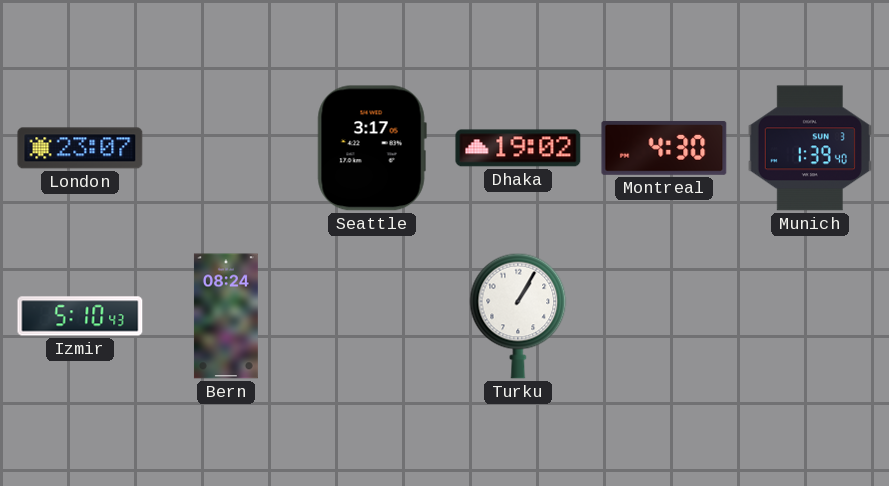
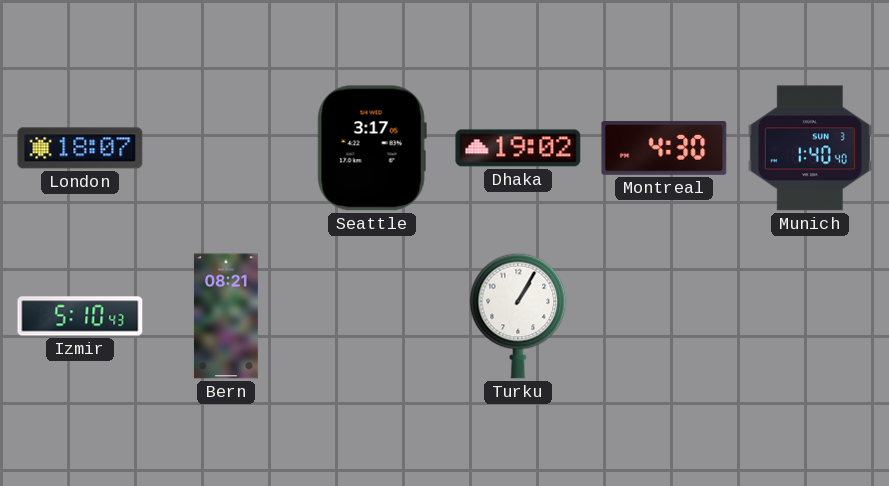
London: 23:07 -> 18:07 (80, 148)
Munich: 1:39 -> 1:40 (810, 148)
Bern: 08:24 -> 08:21 (226, 316)
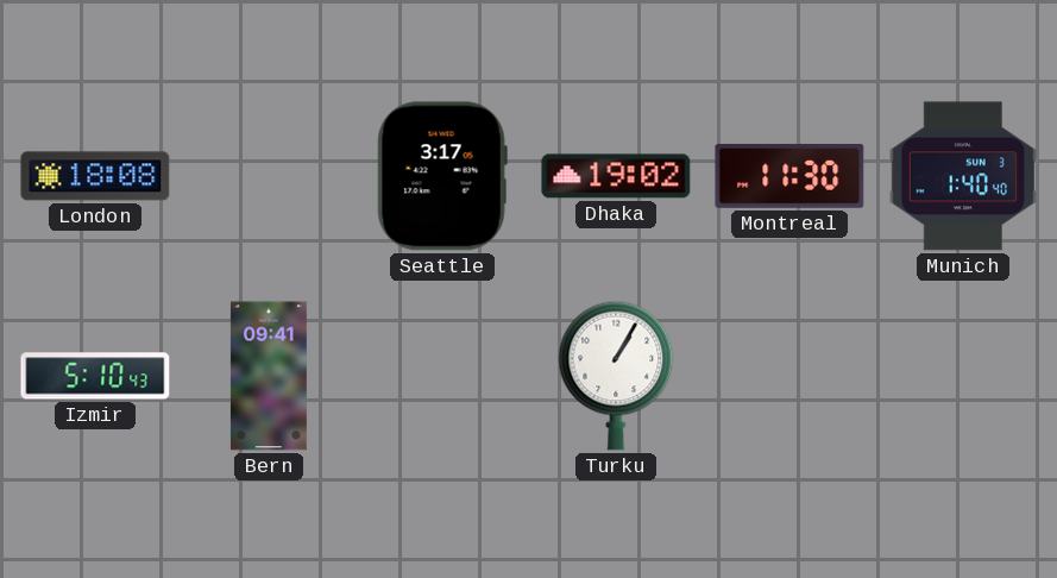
London: 18:07 -> 18:08 (95, 176)
Montreal: 4:30 -> 11:30 (789, 176)
Bern: 08:21 -> 09:41 (269, 376)
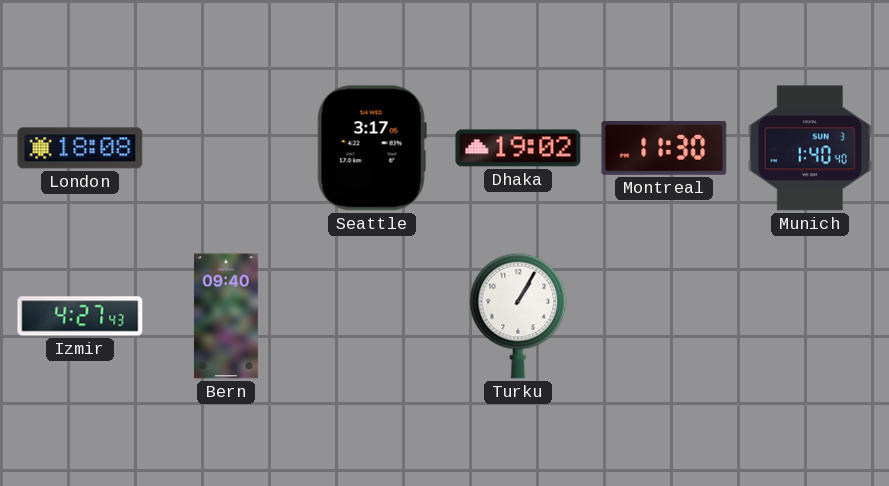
Izmir: 5:10 -> 4:27 (80, 316)
Bern: 09:41 -> 09:40 (226, 316)
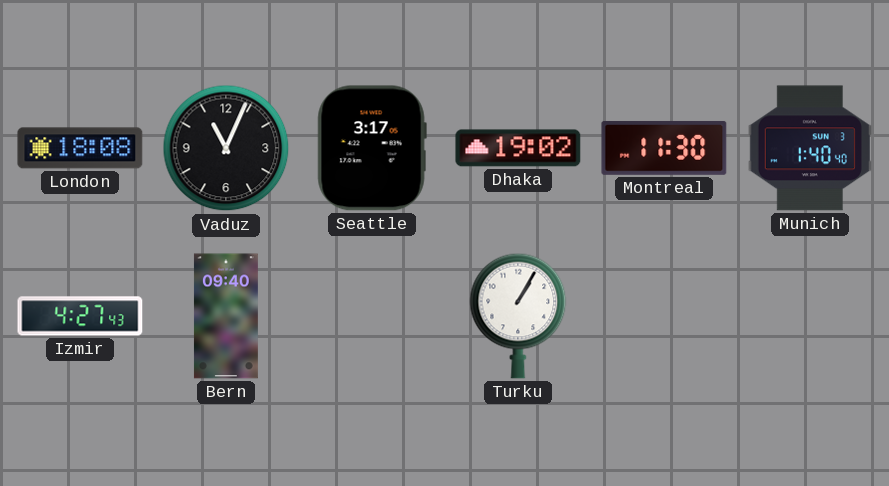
Vaduz: none -> 11:04 (226, 148)
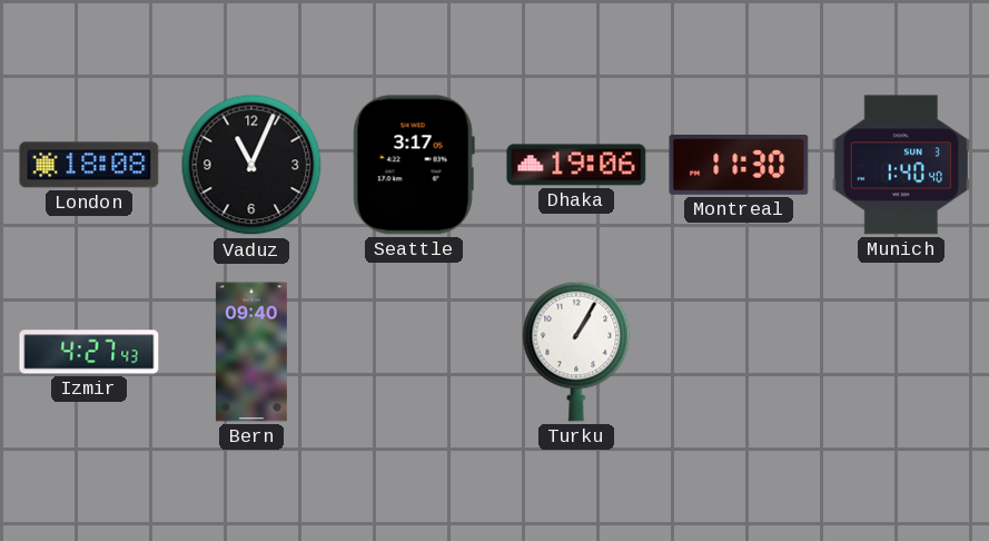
Dhaka: 19:02 -> 19:06 (576, 165)
